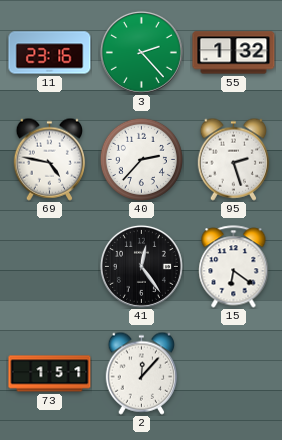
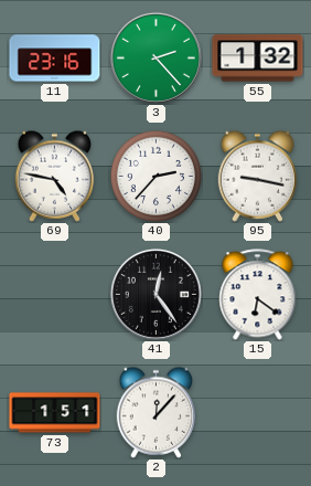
95: 2:27 -> 9:17 (258, 176)
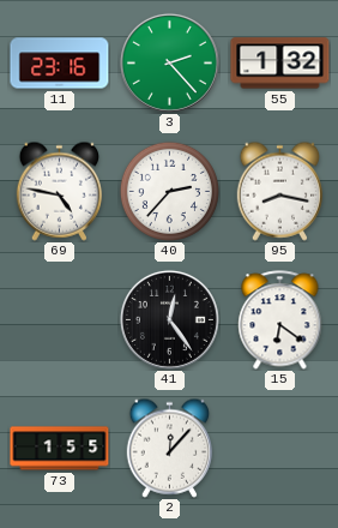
95: 9:17 -> 8:17 (280, 191)
73: 1:51 -> 1:55 (60, 449)
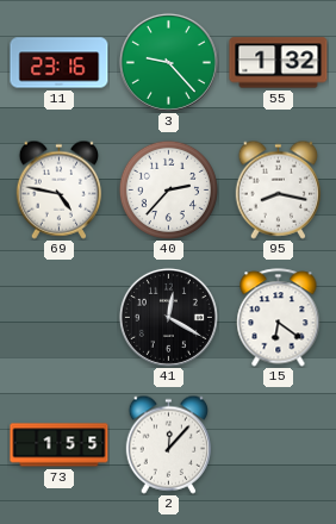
3: 2:23 -> 9:23 (168, 62)
41: 12:24 -> 12:20 (168, 317)
